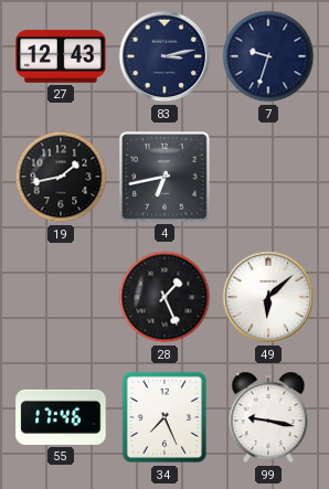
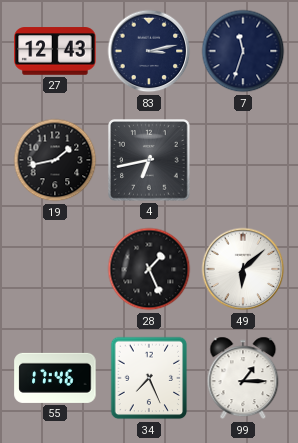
7: 9:33 -> 11:33 (243, 51)
99: 9:17 -> 1:15 (243, 378)
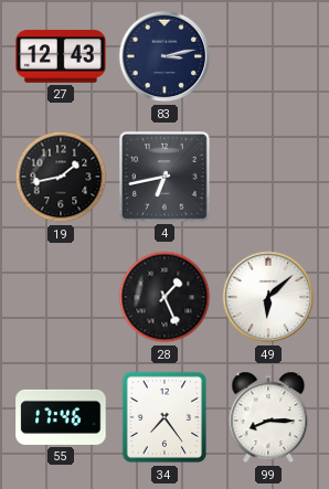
7: 11:33 -> none (243, 51)
34: 7:26 -> 7:24 (164, 417)
99: 1:15 -> 8:15 (268, 417)
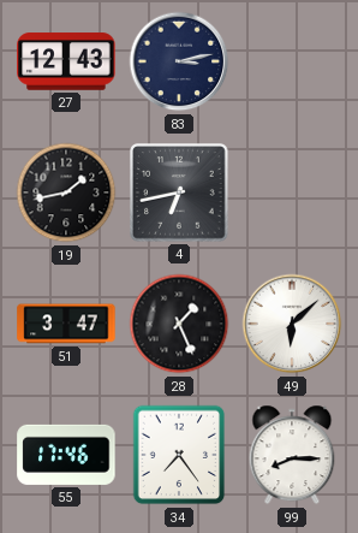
51: none -> 3:47 (66, 324)
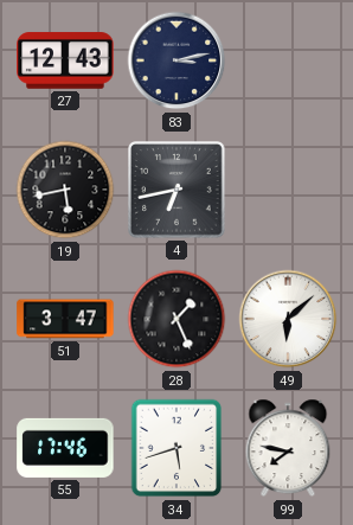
19: 1:43 -> 5:43 (65, 190)
34: 7:24 -> 5:42 (176, 448)
99: 8:15 -> 7:47 (288, 448)
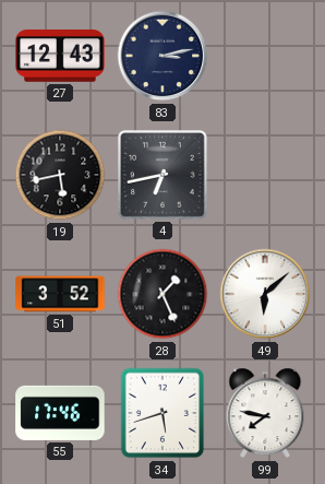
51: 3:47 -> 3:52 (60, 294)
